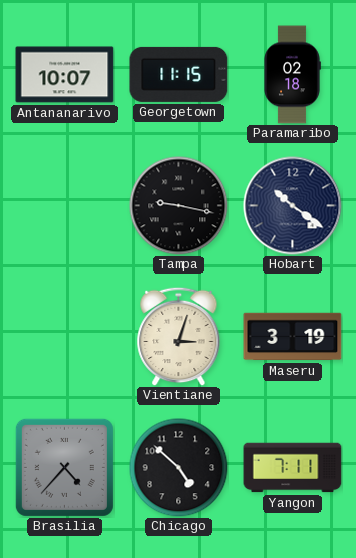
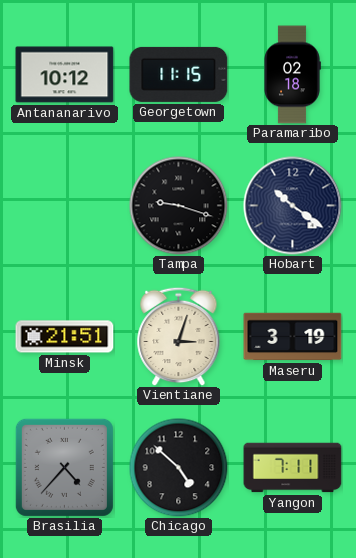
Antananarivo: 10:07 -> 10:12 (65, 75)
Tampa: 9:17 -> 9:18 (179, 206)
Minsk: none -> 21:51 (65, 337)
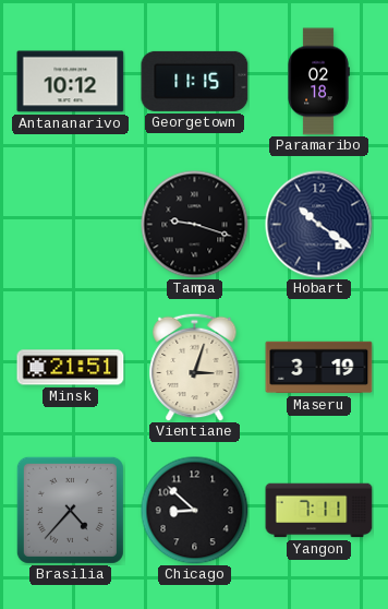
Chicago: 4:52 -> 8:52 (195, 511)
